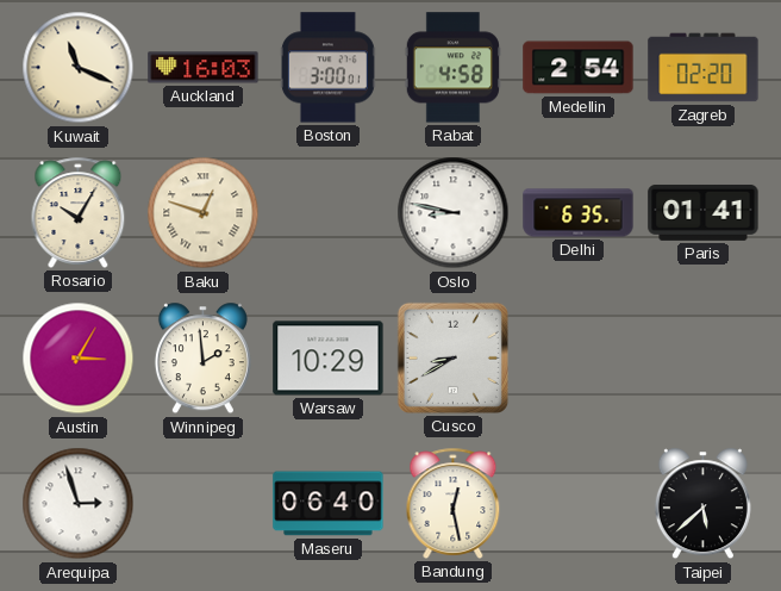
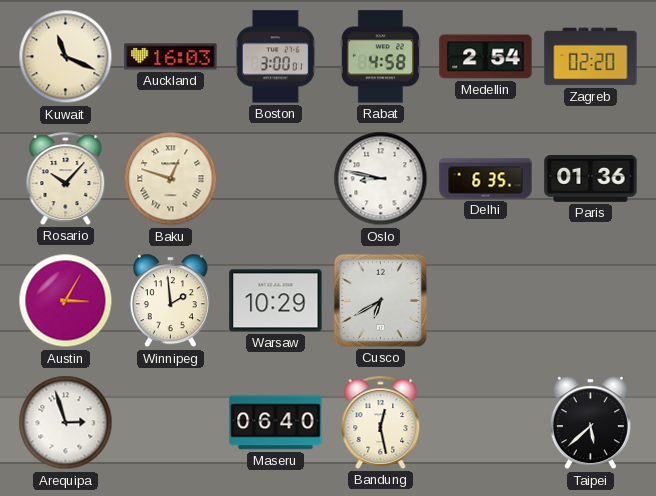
Rosario: 10:05 -> 10:07 (66, 178)
Paris: 01:41 -> 01:36 (591, 178)
Cusco: 8:40 -> 6:40 (380, 300)
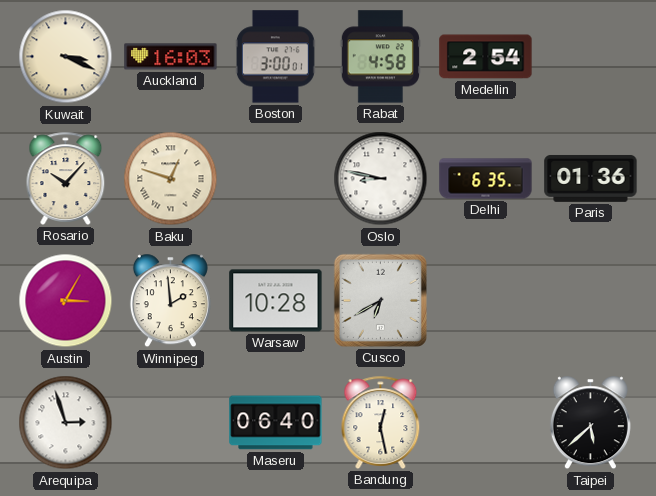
Kuwait: 11:19 -> 3:19 (66, 57)
Zagreb: 02:20 -> none (591, 57)
Warsaw: 10:29 -> 10:28 (276, 301)
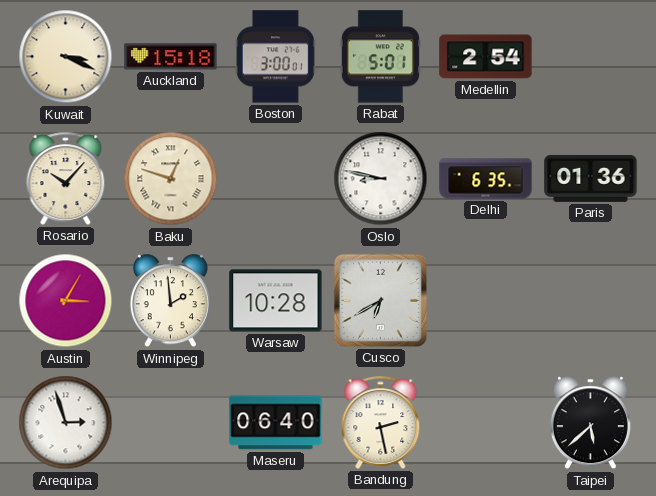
Auckland: 16:03 -> 15:18 (171, 57)
Rabat: 4:58 -> 5:01 (380, 57)
Bandung: 12:28 -> 2:28 (381, 422)
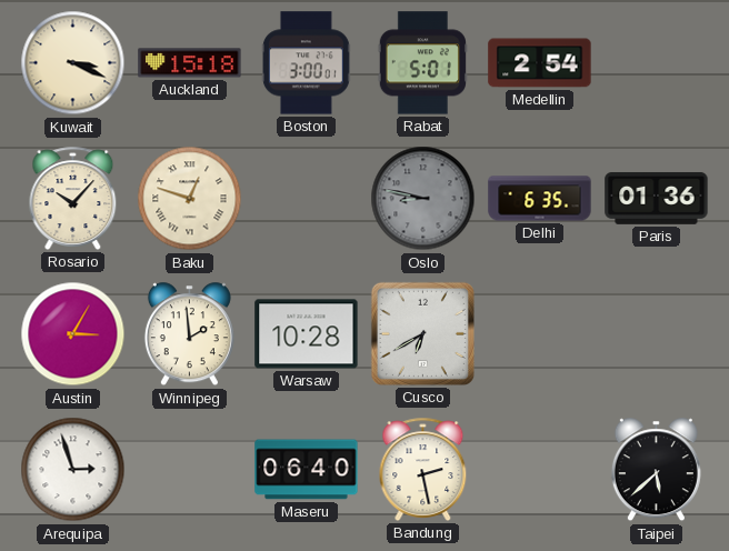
Oslo dial: white -> grey (423, 199)
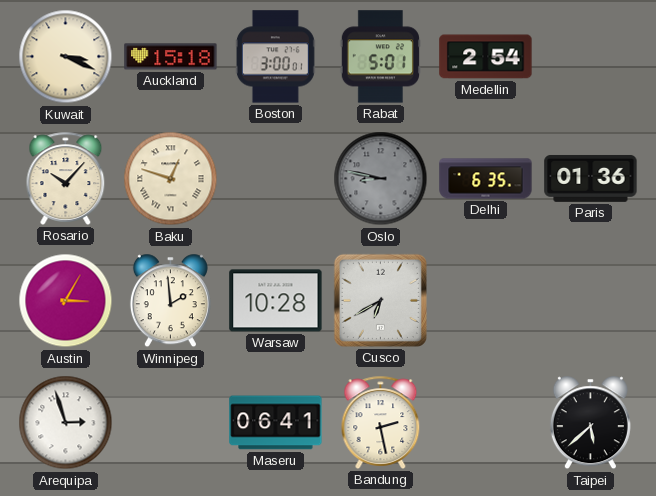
Maseru: 06:40 -> 06:41 (276, 423)
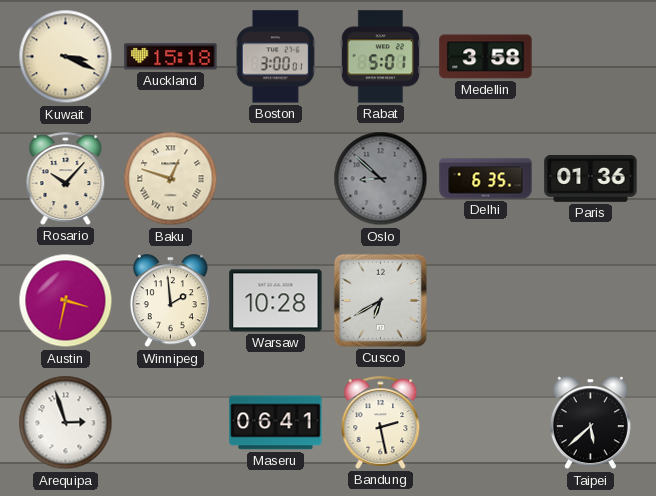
Medellin: 2:54 -> 3:58 (486, 57)
Oslo: 8:47 -> 8:52 (381, 179)
Austin: 3:05 -> 3:32 (66, 301)
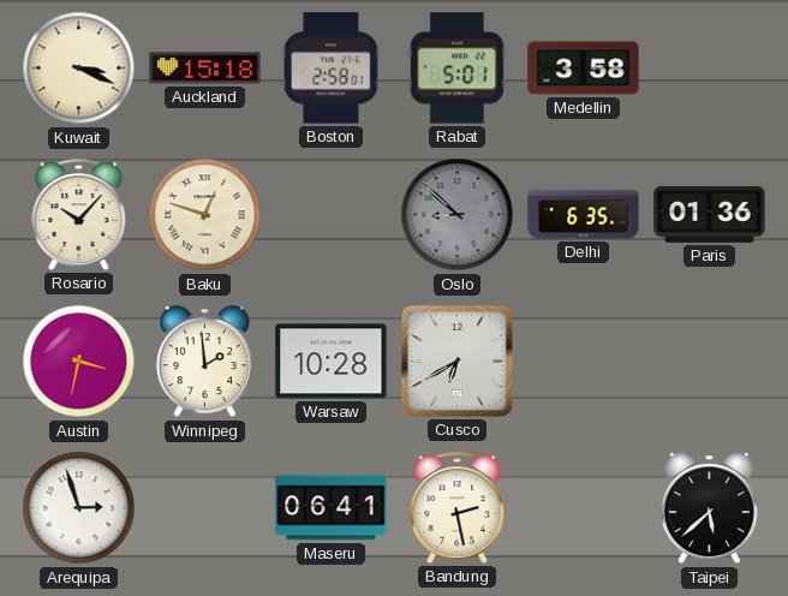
Boston: 3:00 -> 2:58 (330, 68)
